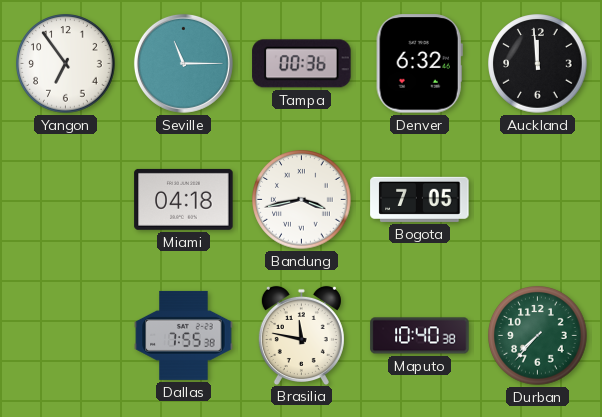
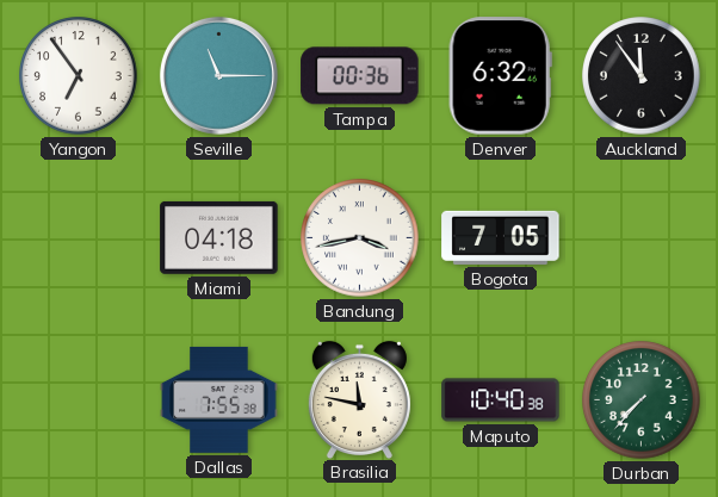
Auckland: 11:59 -> 11:54 (642, 76)
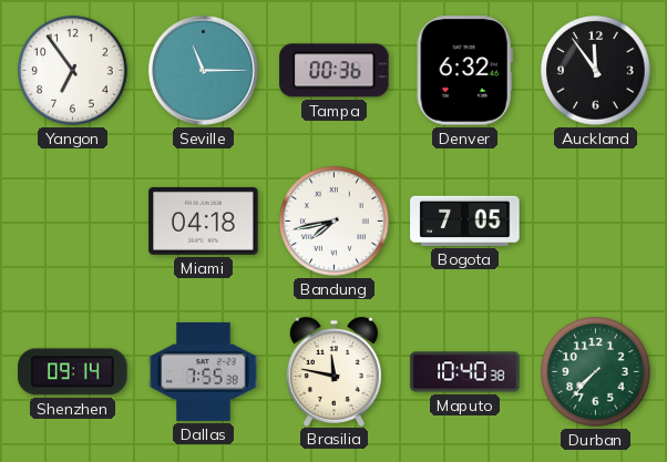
Bandung: 3:43 -> 7:43 (335, 222)
Shenzhen: none -> 09:14 (73, 372)
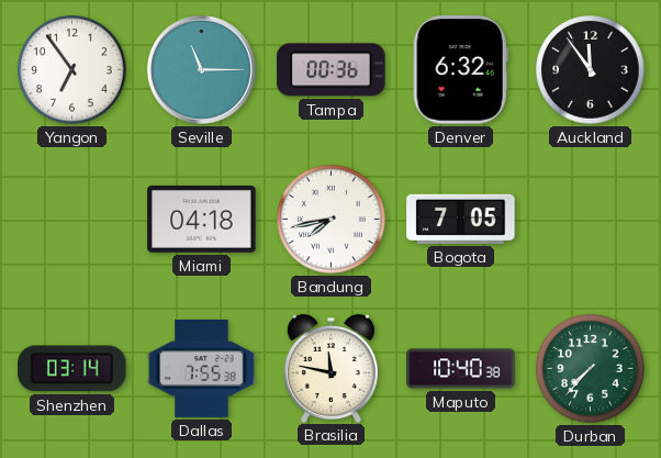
Shenzhen: 09:14 -> 03:14 (72, 369)
